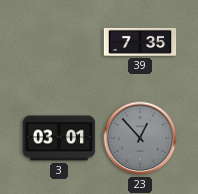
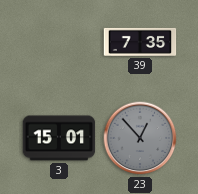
3: 03:01 -> 15:01 (59, 138)
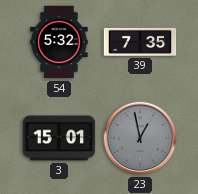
54: none -> 5:32 (59, 42)
23: 12:53 -> 12:58 (140, 138)
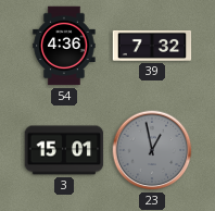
54: 5:32 -> 4:36 (64, 46)
39: 7:35 -> 7:32 (152, 46)
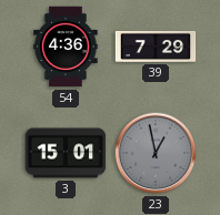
39: 7:32 -> 7:29 (156, 47)
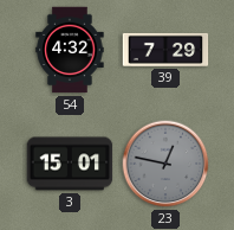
54: 4:36 -> 4:32 (70, 50)
23: 12:58 -> 12:47 (165, 164)
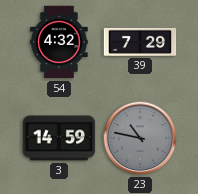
3: 15:01 -> 14:59 (59, 138)
23: 12:47 -> 10:47 (140, 138)
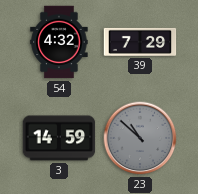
23: 10:47 -> 10:52 (140, 138)
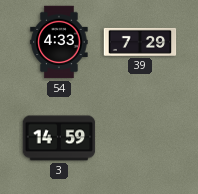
54: 4:32 -> 4:33 (59, 42)
23: 10:52 -> none (140, 138)
